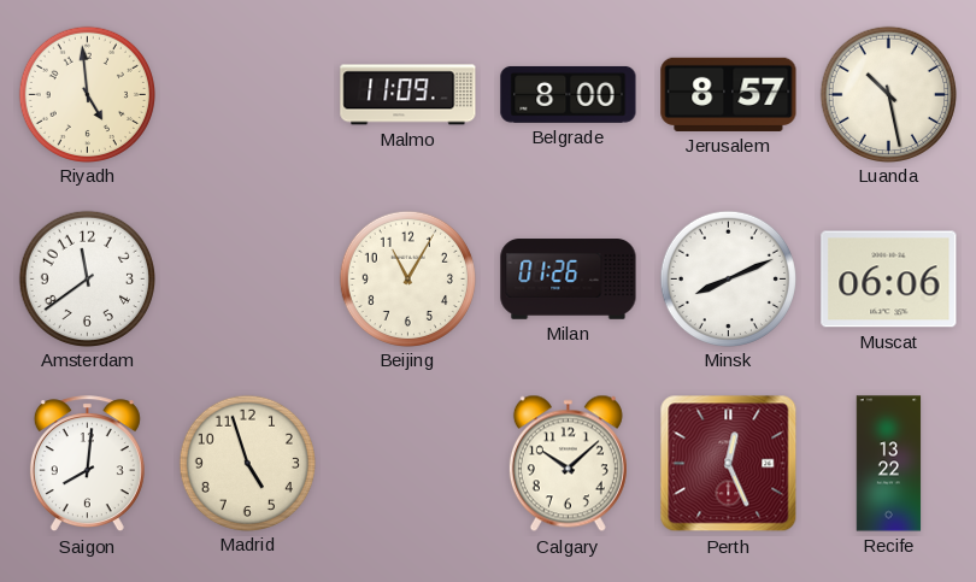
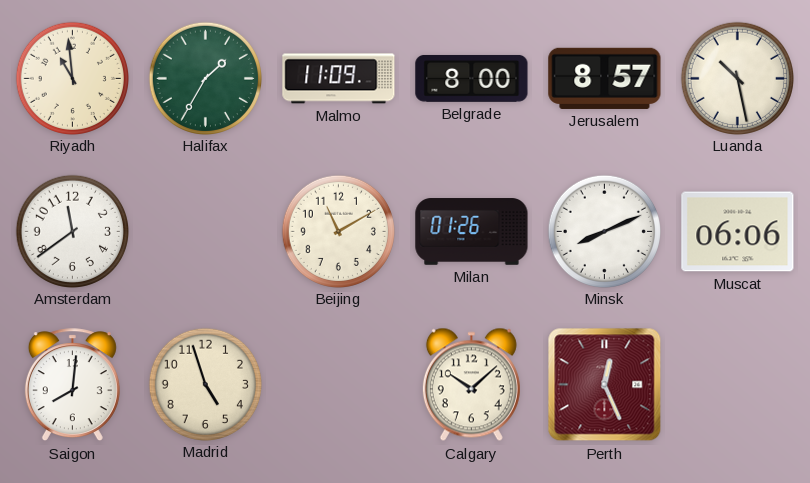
Riyadh: 4:59 -> 10:59 (72, 78)
Halifax: none -> 1:35 (205, 78)
Beijing: 11:05 -> 11:10 (338, 231)
Recife: 13:22 -> none (889, 464)
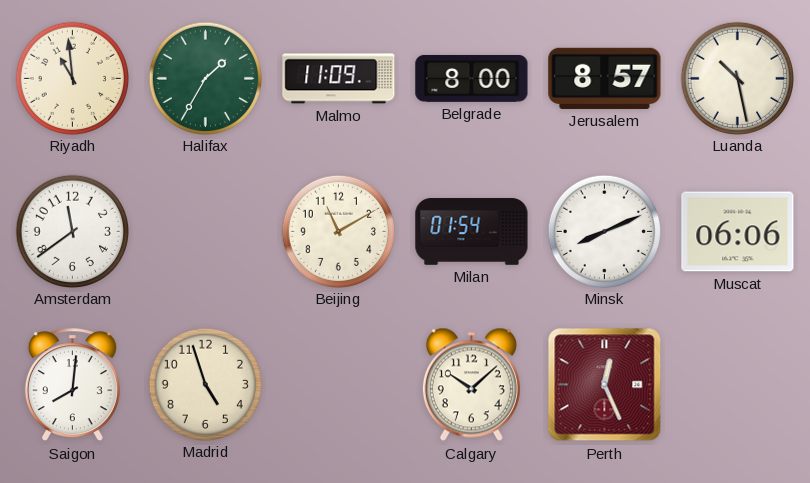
Milan: 01:26 -> 01:54 (472, 232)
